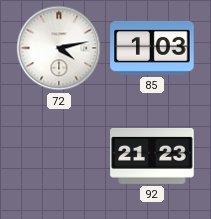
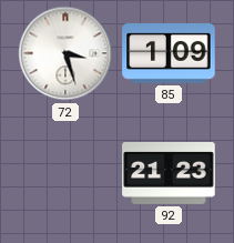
72: 4:13 -> 3:27 (65, 53)
85: 1:03 -> 1:09 (169, 53)
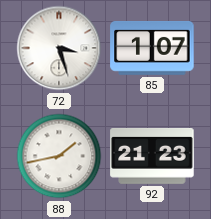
85: 1:09 -> 1:07 (152, 48)
88: none -> 1:43 (59, 156)
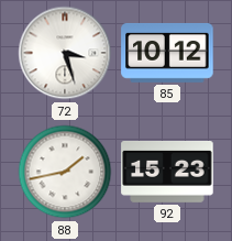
85: 1:07 -> 10:12 (167, 53)
92: 21:23 -> 15:23 (167, 172)
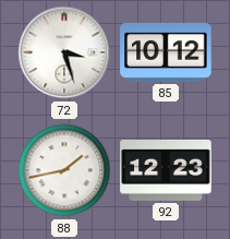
92: 15:23 -> 12:23 (166, 170)
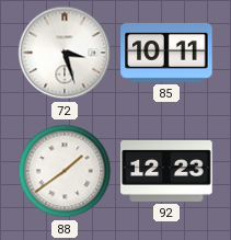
85: 10:12 -> 10:11 (166, 53)
88: 1:43 -> 1:39 (65, 171)
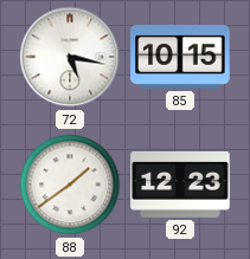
72: 3:27 -> 5:17 (70, 57)
85: 10:11 -> 10:15 (180, 57)
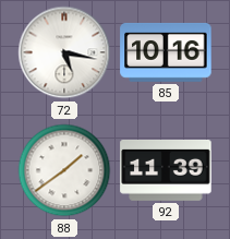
85: 10:15 -> 10:16 (166, 52)
92: 12:23 -> 11:39 (166, 170)
